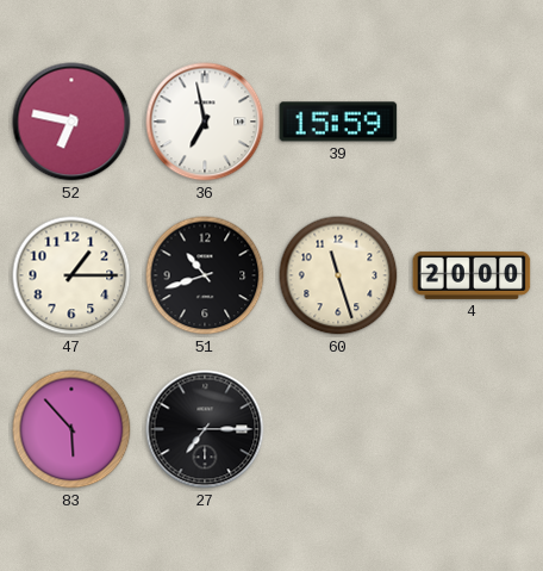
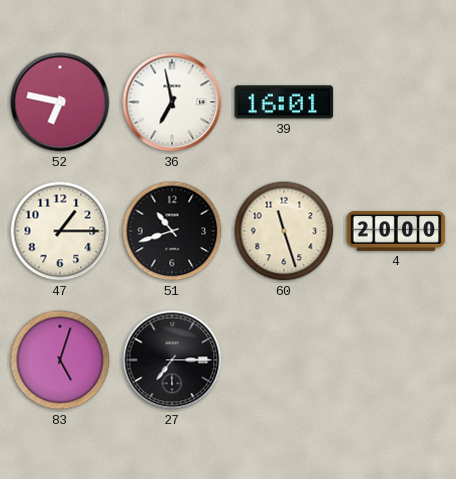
39: 15:59 -> 16:01 (284, 102)
83: 5:53 -> 5:03 (60, 360)
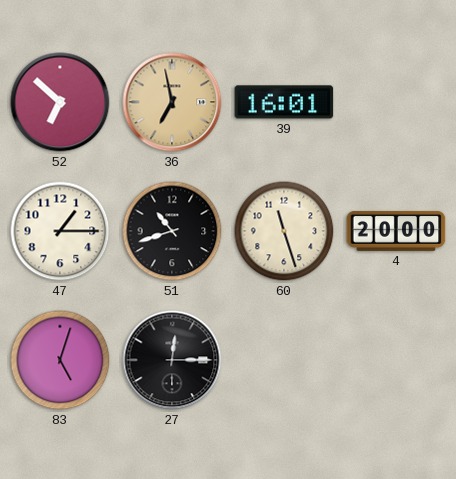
52: 6:47 -> 6:52 (60, 102)
36 dial: white -> champagne (172, 102)
27: 7:15 -> 12:15 (172, 360)
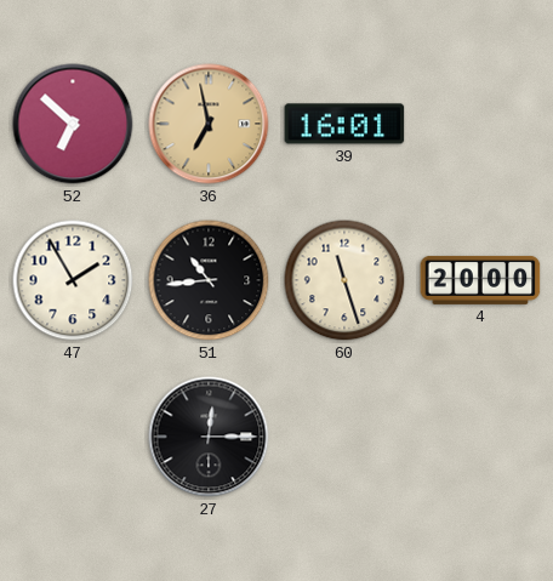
47: 1:15 -> 1:55 (73, 280)
51: 10:42 -> 10:44 (209, 280)
83: 5:03 -> none (60, 360)
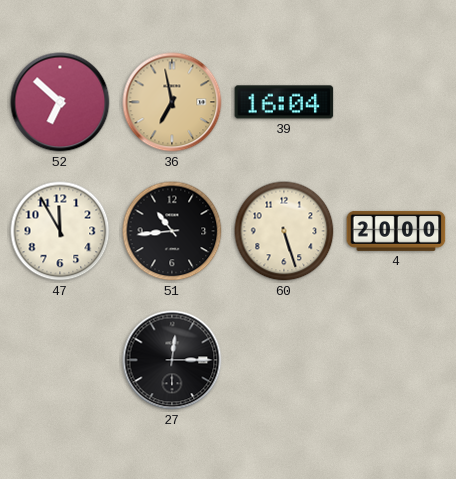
39: 16:01 -> 16:04 (284, 102)
47: 1:55 -> 11:55 (60, 231)
60: 11:27 -> 5:27 (284, 231)
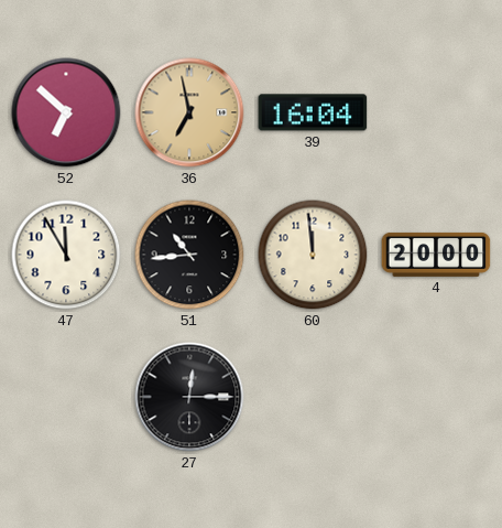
60: 5:27 -> 11:59 (313, 255)
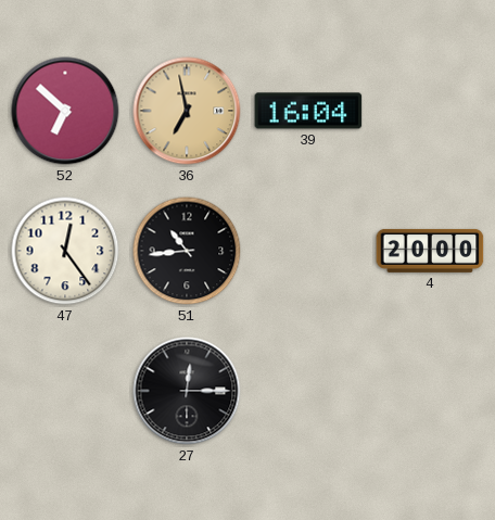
47: 11:55 -> 12:24 (65, 251)
60: 11:59 -> none (313, 255)
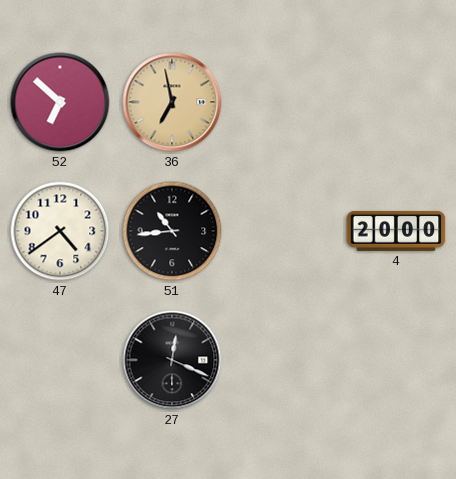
39: 16:04 -> none (308, 111)
47: 12:24 -> 4:39 (60, 231)
27: 12:15 -> 12:19 (172, 360)
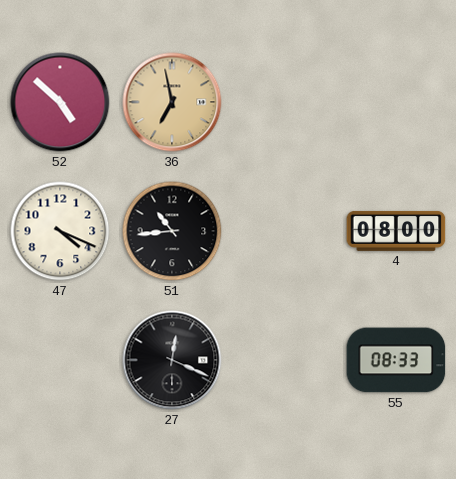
52: 6:52 -> 4:52 (60, 102)
47: 4:39 -> 4:19 (60, 231)
4: 20:00 -> 08:00 (396, 231)
55: none -> 08:33 (396, 360)
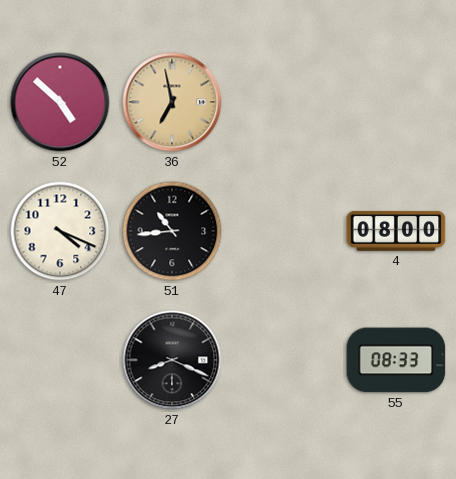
27: 12:19 -> 8:19 (172, 360)
